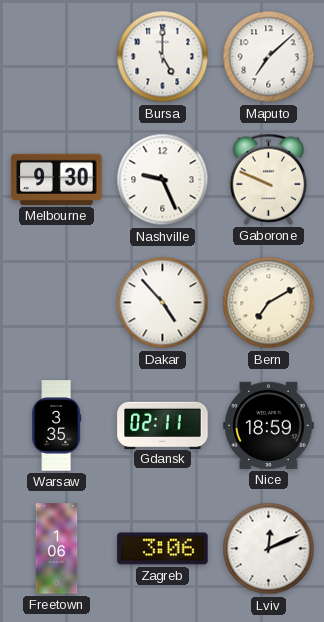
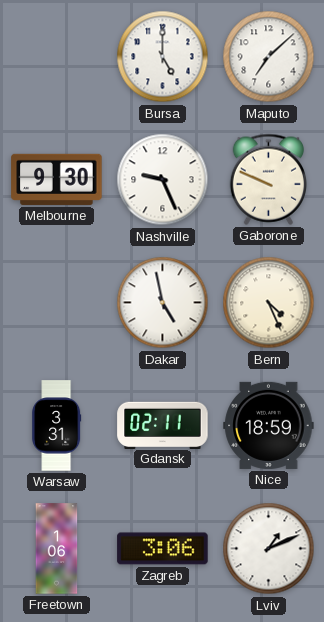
Dakar: 4:53 -> 4:58 (163, 303)
Bern: 7:10 -> 4:26 (269, 303)
Warsaw: 3:35 -> 3:31 (57, 426)
Lviv: 12:11 -> 1:11 (269, 549)
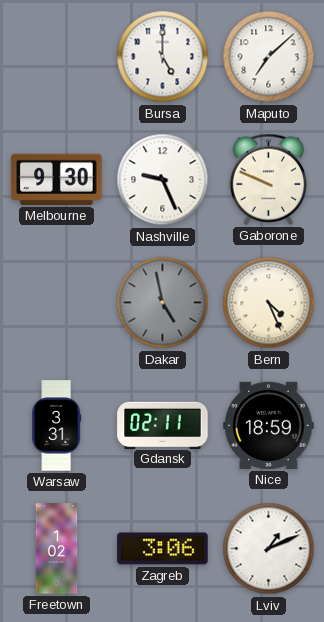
Dakar dial: white -> grey (163, 303)
Freetown: 1:06 -> 1:02 (57, 549)
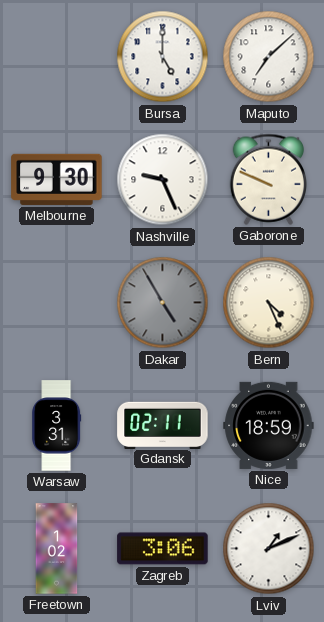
Dakar: 4:58 -> 4:55 (163, 303)
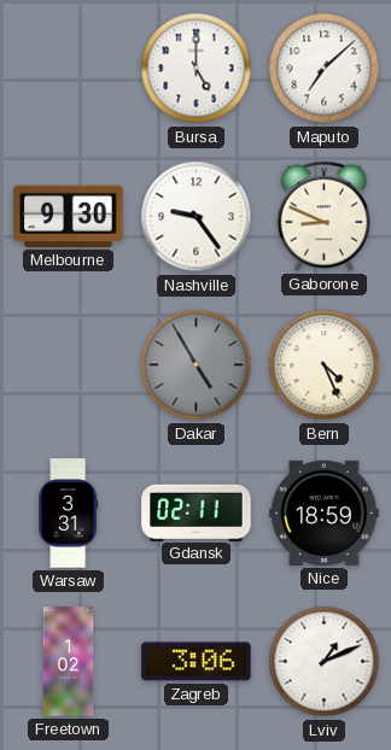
Nashville: 9:26 -> 9:24 (197, 217)
Gaborone: 9:49 -> 8:49 (323, 216)
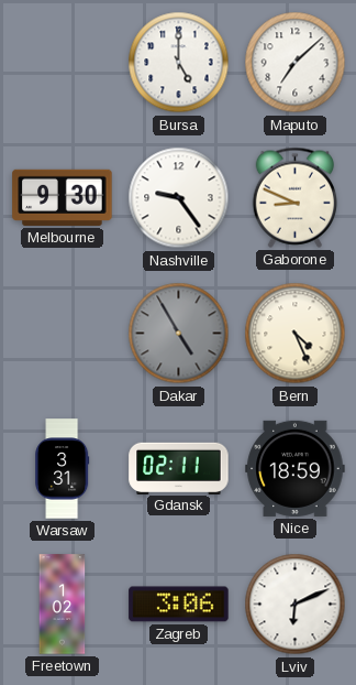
Lviv: 1:11 -> 6:11 (296, 605)
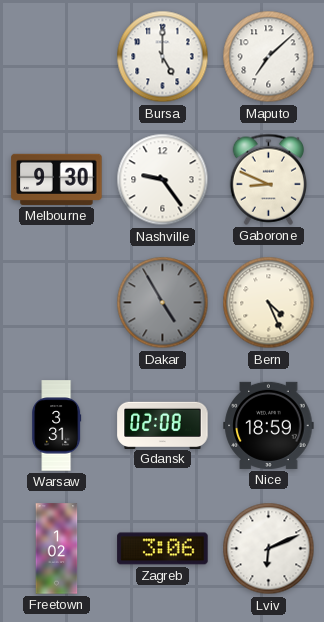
Gdansk: 02:11 -> 02:08 (163, 425)
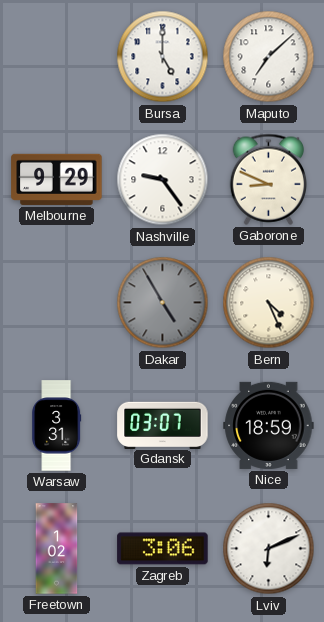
Melbourne: 9:30 -> 9:29 (57, 179)
Gdansk: 02:08 -> 03:07 (163, 425)
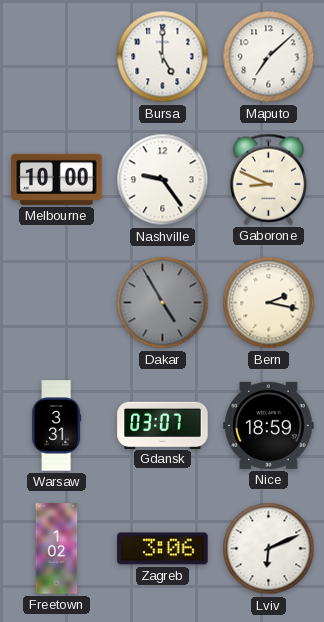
Melbourne: 9:29 -> 10:00 (57, 179)
Bern: 4:26 -> 2:17 (269, 303)
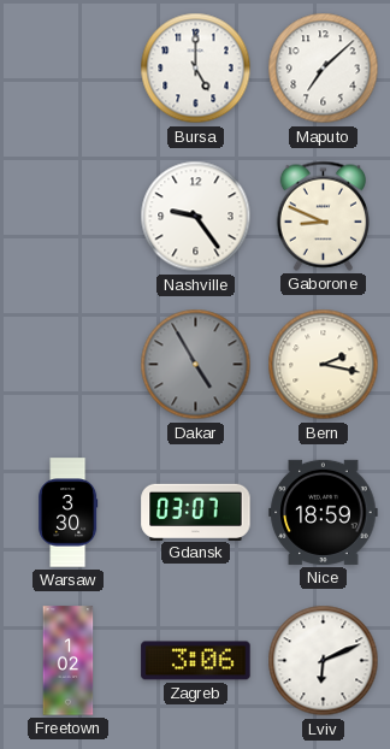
Melbourne: 10:00 -> none (57, 179)
Warsaw: 3:31 -> 3:30 (69, 513)
